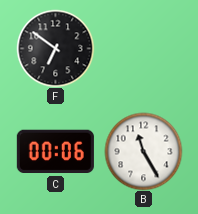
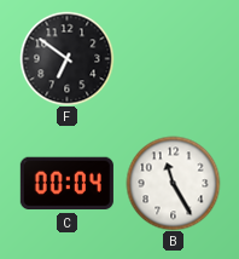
C: 00:06 -> 00:04 (66, 184)
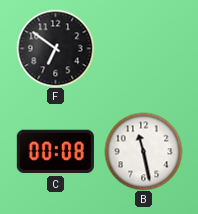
C: 00:04 -> 00:08 (55, 152)
B: 11:25 -> 11:28 (143, 151)
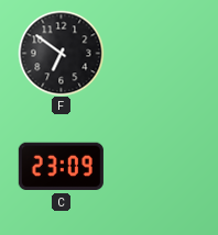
C: 00:08 -> 23:09 (61, 167)
B: 11:28 -> none (143, 151)
